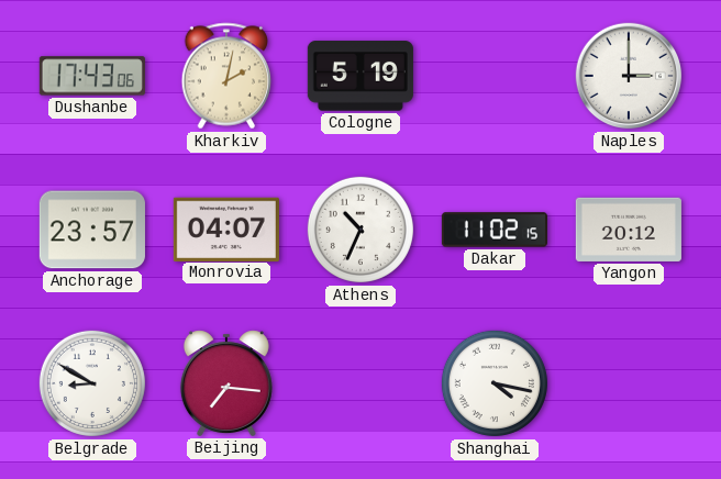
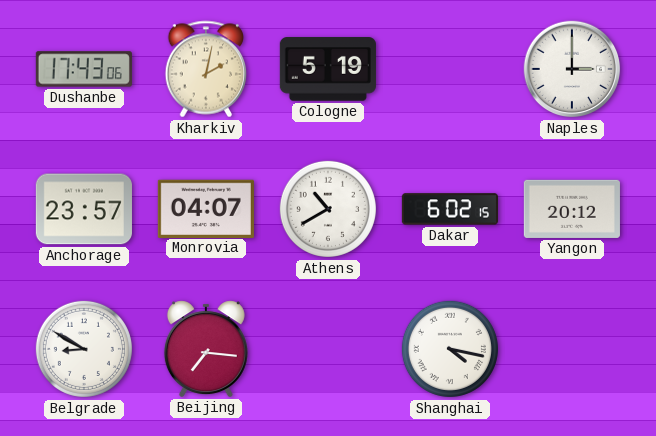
Athens: 10:34 -> 10:40 (328, 209)
Dakar: 11:02 -> 6:02 (450, 209)
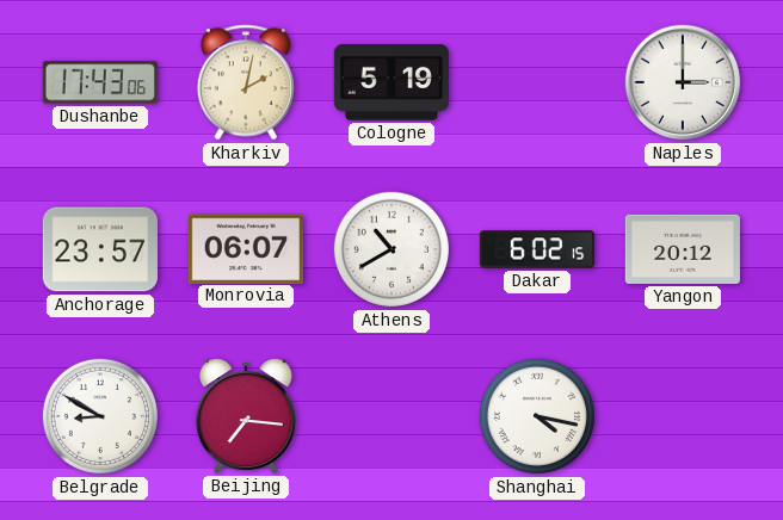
Monrovia: 04:07 -> 06:07 (246, 248)
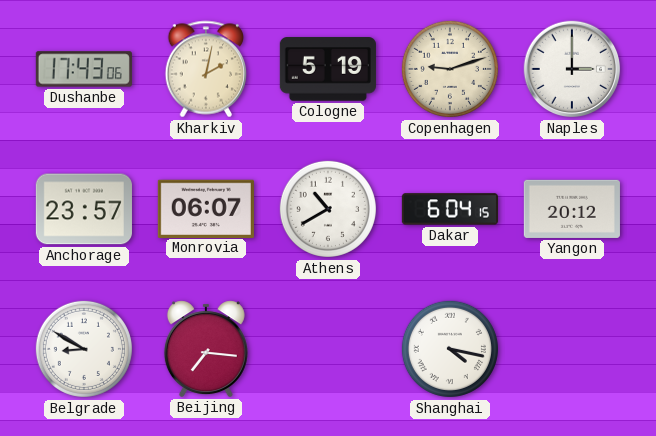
Copenhagen: none -> 9:12 (450, 69)
Dakar: 6:02 -> 6:04 (450, 209)
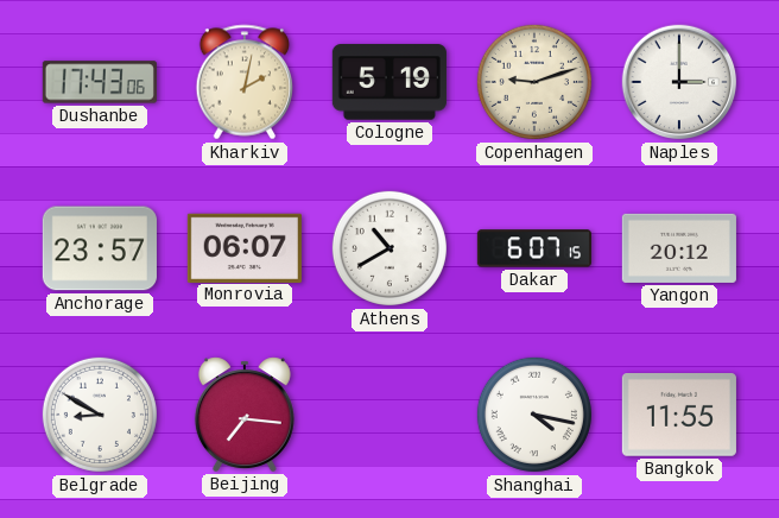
Dakar: 6:04 -> 6:07 (534, 248)
Bangkok: none -> 11:55 (679, 416)
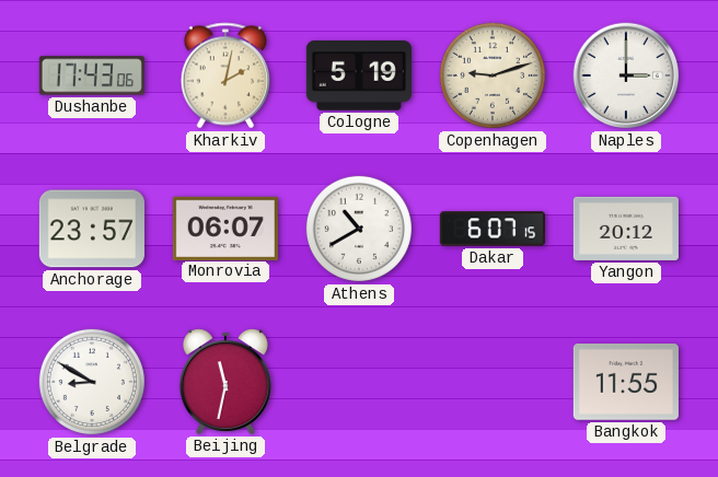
Beijing: 7:16 -> 11:32 (225, 382)
Shanghai: 4:17 -> none (534, 415)
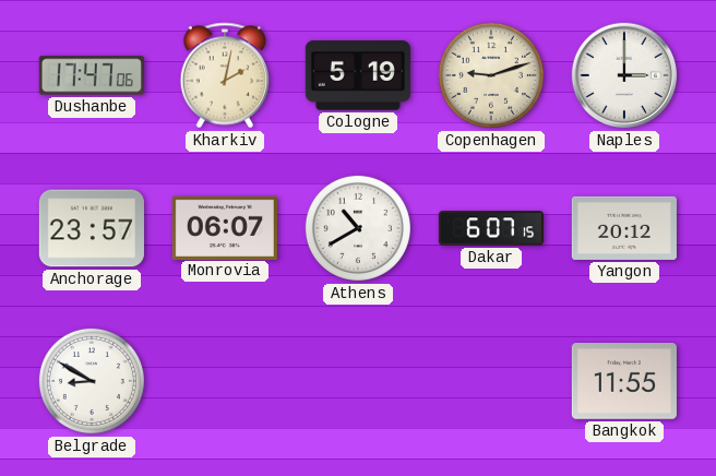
Dushanbe: 17:43 -> 17:47 (92, 75)
Beijing: 11:32 -> none (225, 382)
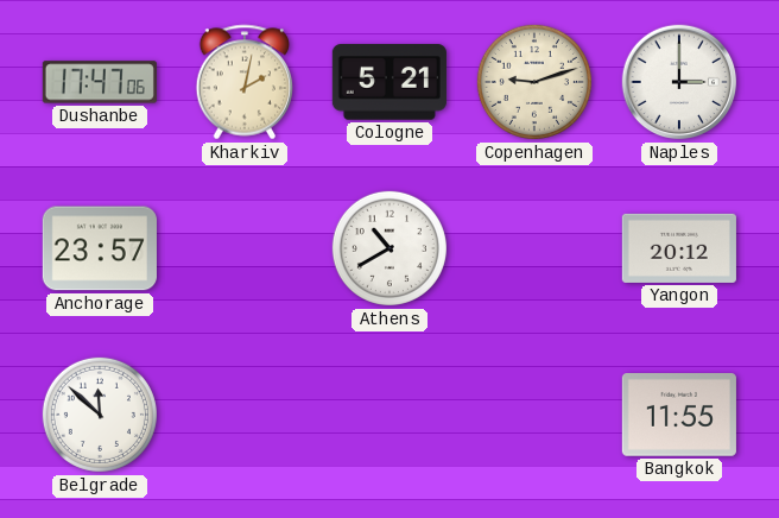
Cologne: 5:19 -> 5:21 (389, 82)
Monrovia: 06:07 -> none (225, 227)
Dakar: 6:07 -> none (491, 228)
Belgrade: 8:50 -> 11:52 (100, 415)
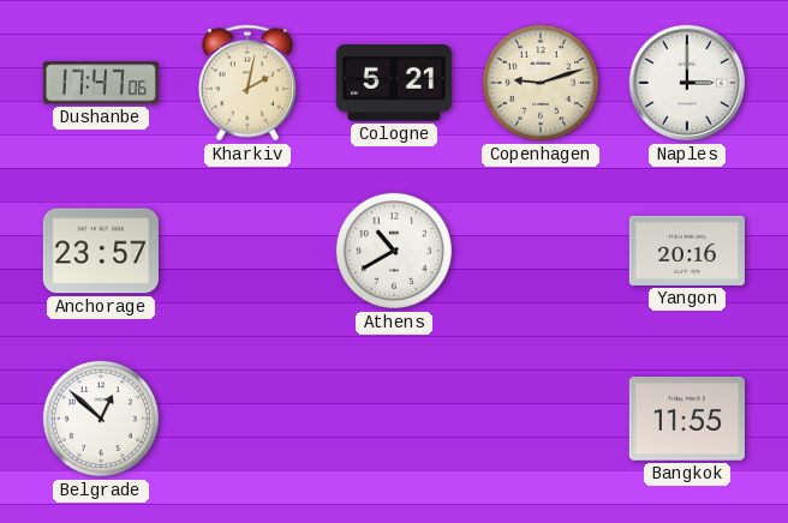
Yangon: 20:12 -> 20:16 (687, 251)
Belgrade: 11:52 -> 12:52 (101, 419)
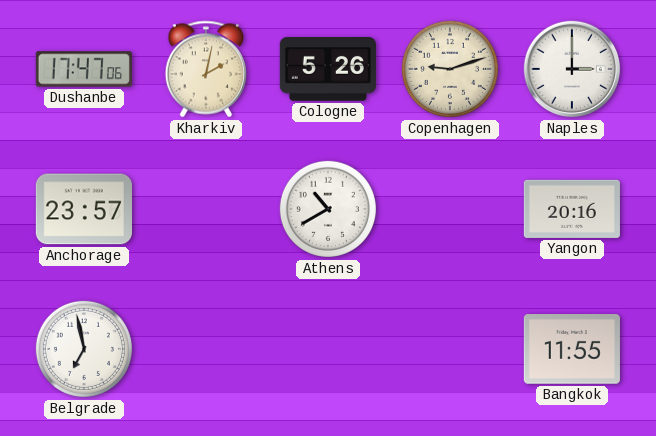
Cologne: 5:21 -> 5:26 (328, 69)
Belgrade: 12:52 -> 6:58 (84, 349)
